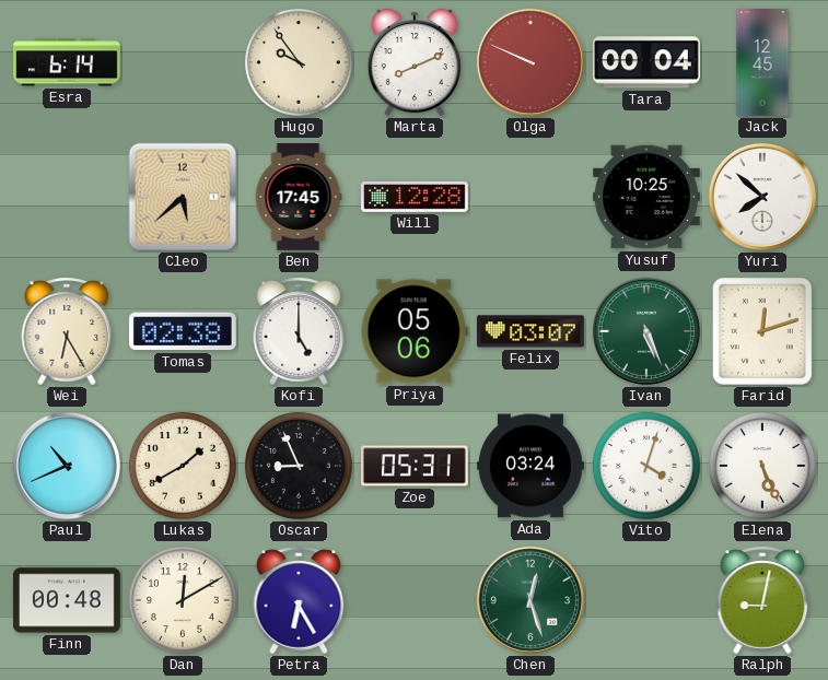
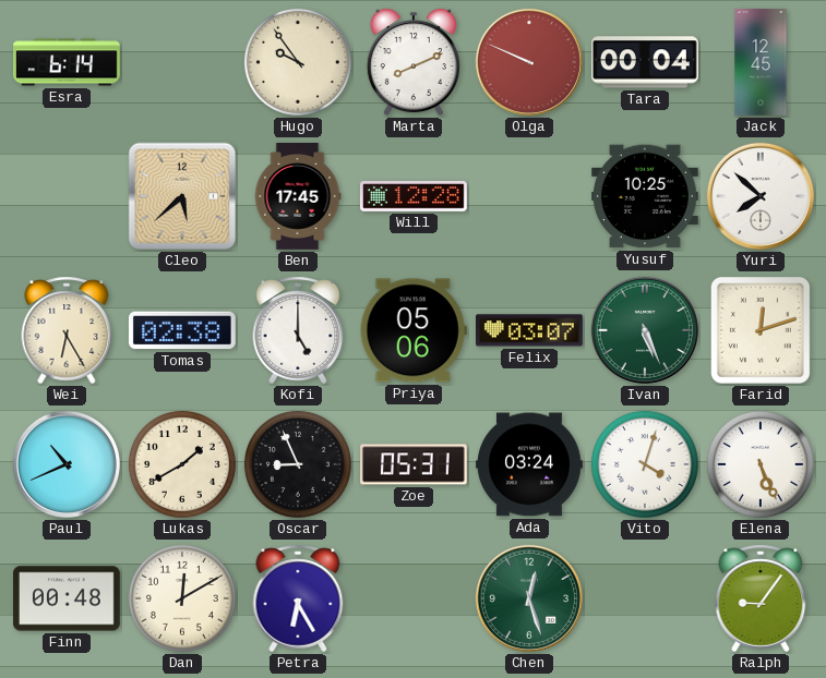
Ralph: 9:02 -> 9:06 (761, 598)
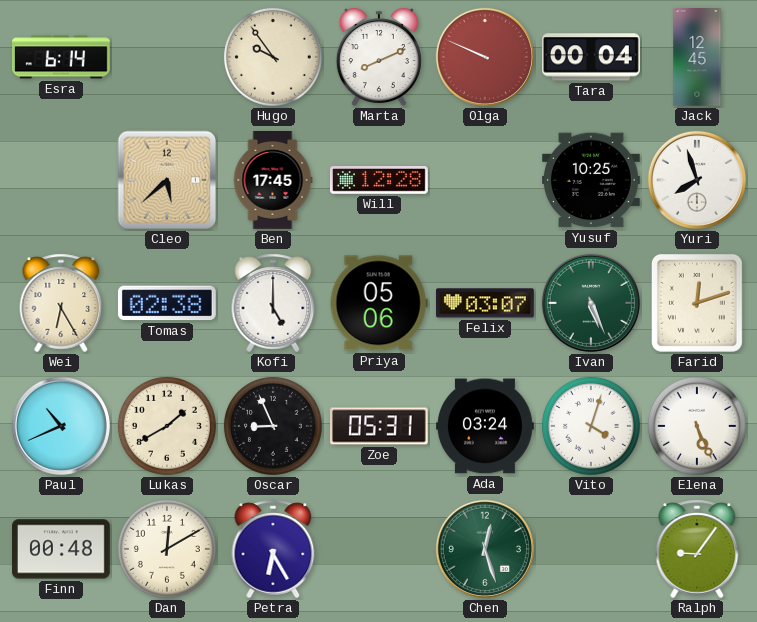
Yuri: 7:52 -> 7:57 (697, 180)
